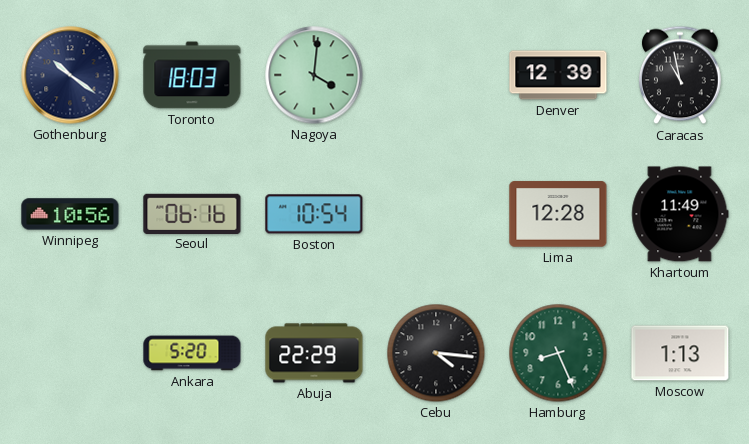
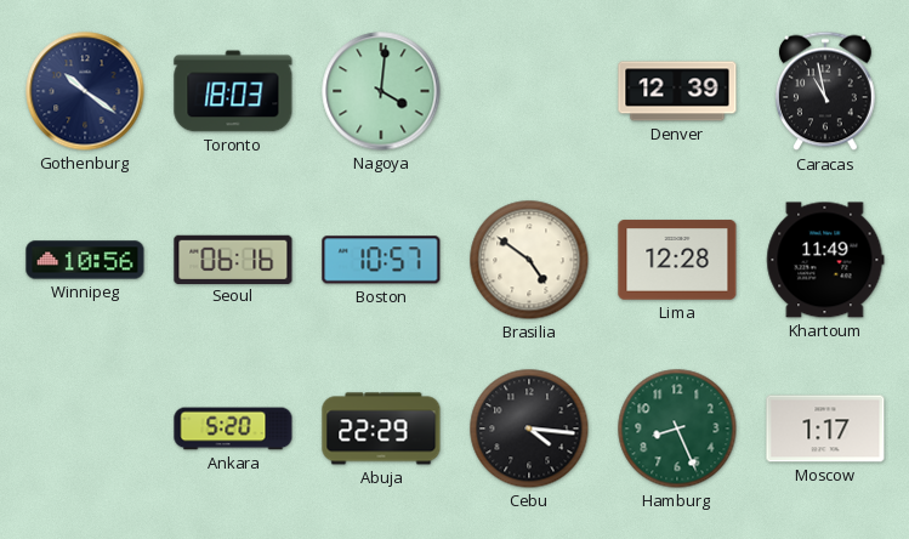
Boston: 10:54 -> 10:57 (381, 260)
Brasilia: none -> 4:51 (529, 260)
Moscow: 1:13 -> 1:17 (825, 429)
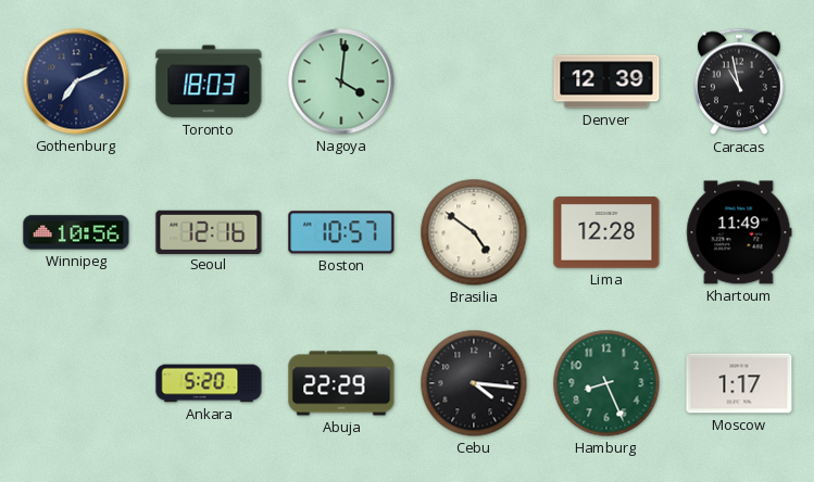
Gothenburg: 10:21 -> 7:11 (76, 81)
Seoul: 06:16 -> 12:16 (209, 231)
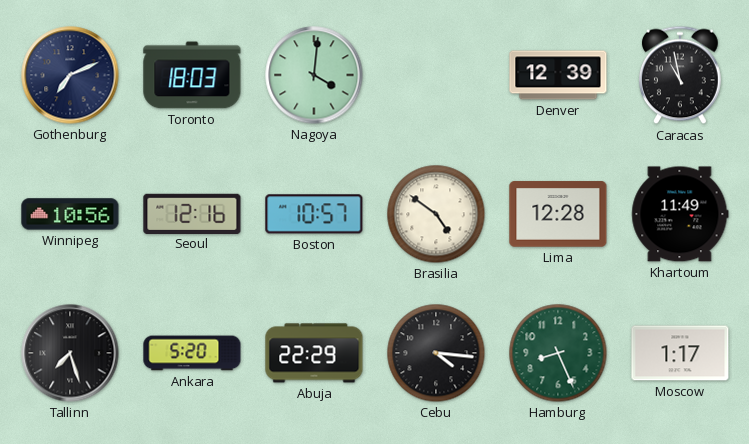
Tallinn: none -> 7:27 (70, 353)
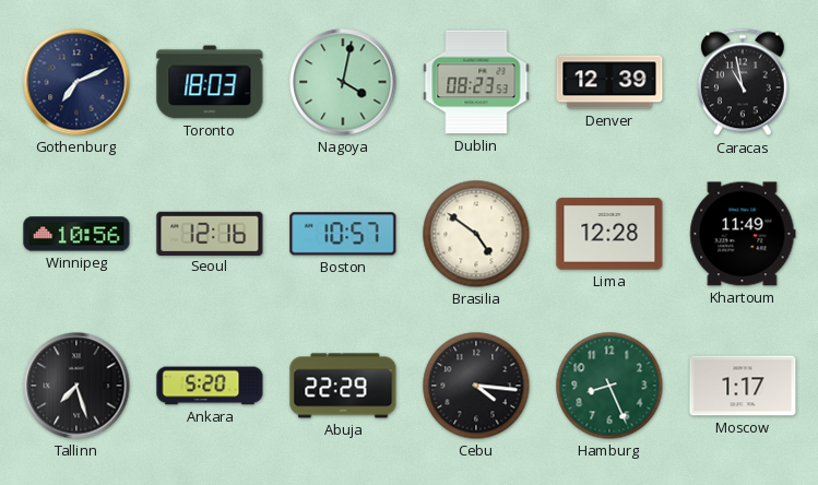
Nagoya: 4:01 -> 4:02 (343, 82)
Dublin: none -> 08:23 (476, 82)
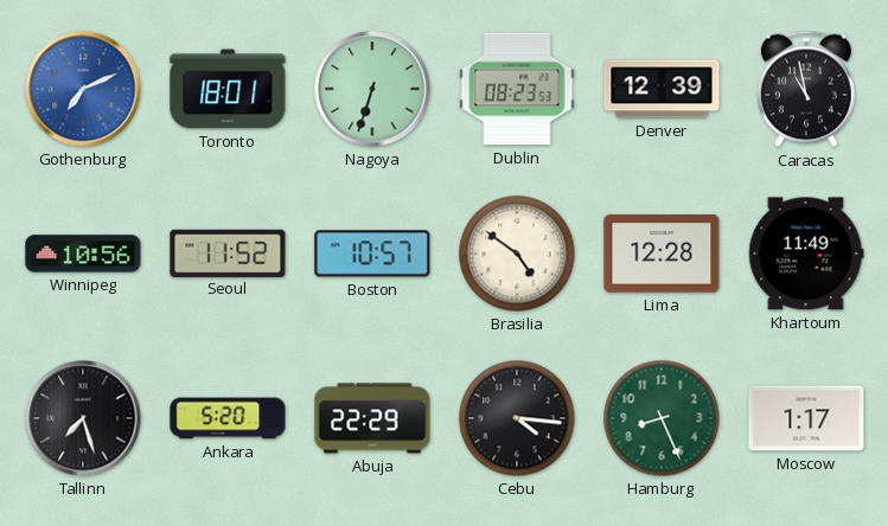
Gothenburg dial: navy -> blue (83, 89)
Toronto: 18:03 -> 18:01 (228, 89)
Nagoya: 4:02 -> 6:33 (372, 89)
Seoul: 12:16 -> 11:52 (228, 252)
